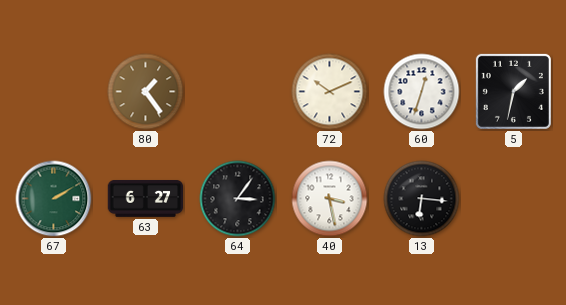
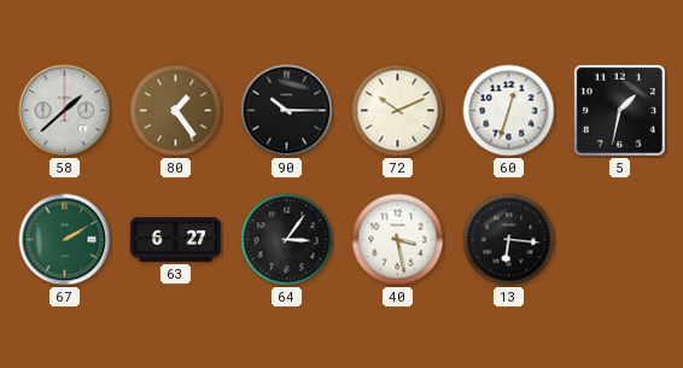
58: none -> 1:38 (65, 111)
90: none -> 10:15 (287, 111)
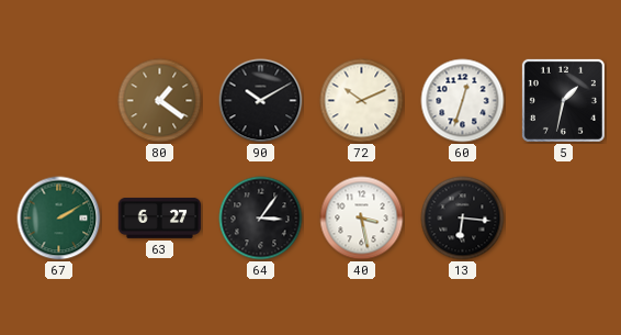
58: 1:38 -> none (65, 111)
80: 1:24 -> 1:21 (160, 101)
90: 10:15 -> 10:10 (261, 101)
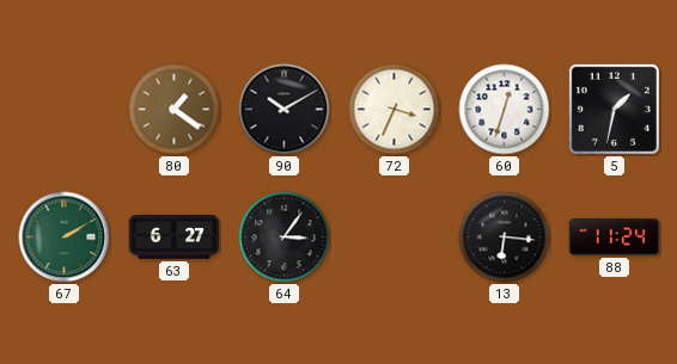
72: 10:11 -> 3:34 (395, 110)
40: 3:28 -> none (362, 219)
88: none -> 11:24 (615, 237)
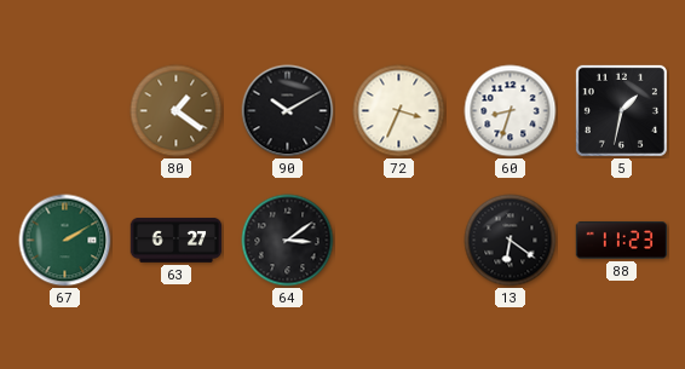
60: 12:33 -> 8:33 (511, 111)
64: 3:06 -> 3:09 (288, 241)
13: 6:16 -> 6:21 (511, 241)
88: 11:24 -> 11:23 (622, 241)
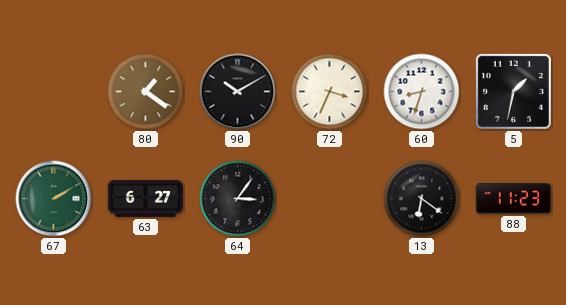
64: 3:09 -> 3:06 (238, 199)
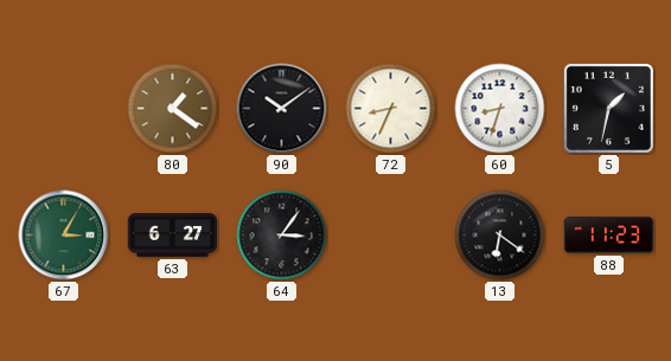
90: 10:10 -> 10:09 (282, 109)
72: 3:34 -> 8:34 (391, 109)
67: 2:10 -> 3:05 (64, 236)
